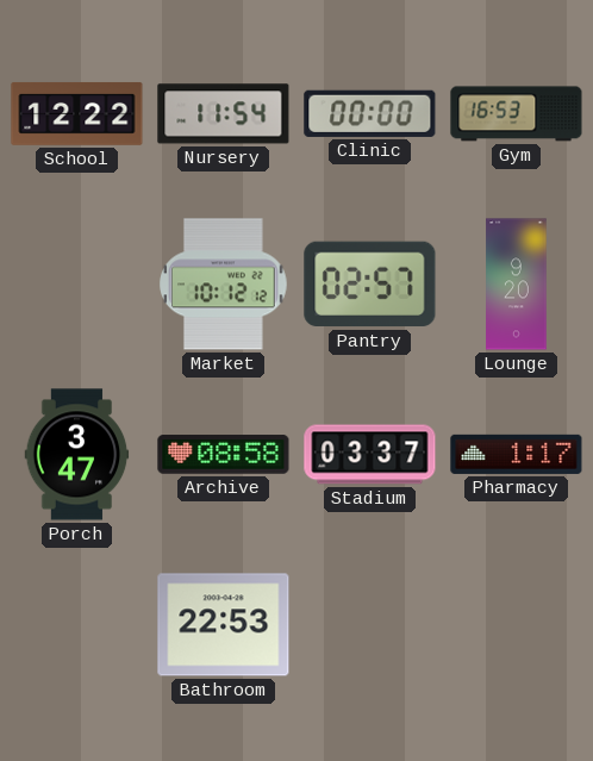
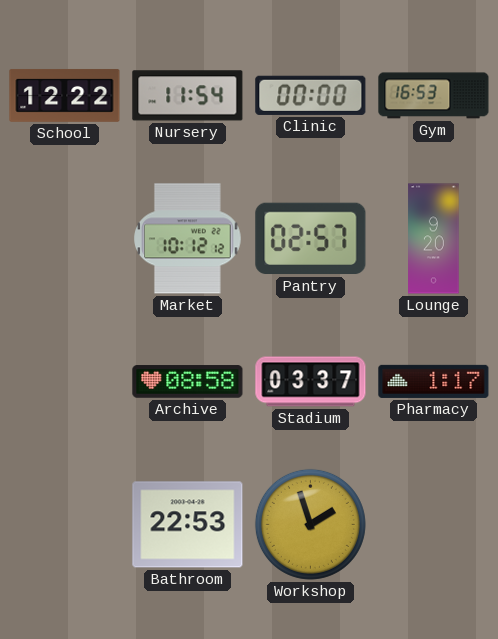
Porch: 3:47 -> none (77, 455)
Workshop: none -> 1:57 (310, 524)
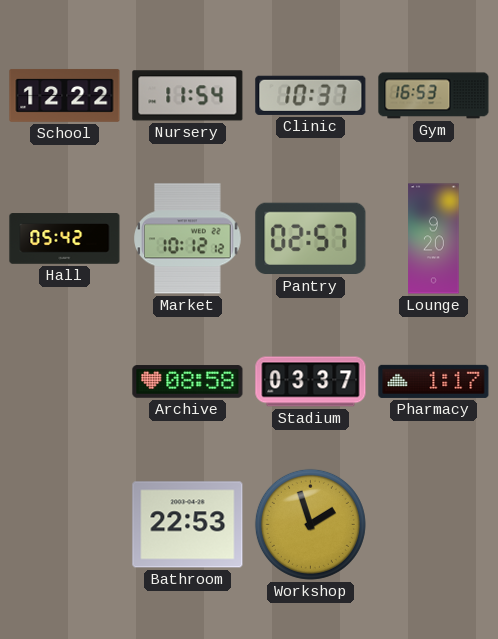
Clinic: 00:00 -> 10:37 (311, 95)
Hall: none -> 05:42 (65, 239)
